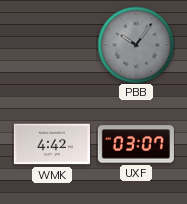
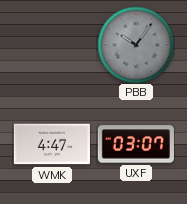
WMK: 4:42 -> 4:47 (52, 144)
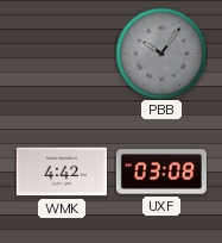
WMK: 4:47 -> 4:42 (62, 172)
UXF: 03:07 -> 03:08 (161, 172)
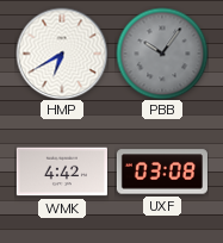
HMP: none -> 6:40 (62, 54)
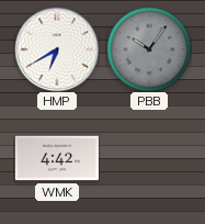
UXF: 03:08 -> none (162, 172)
